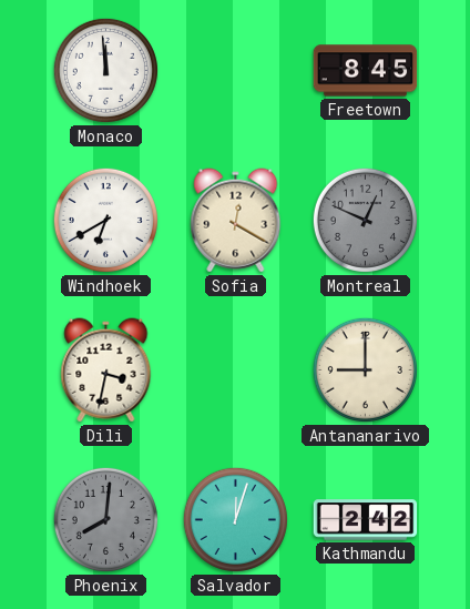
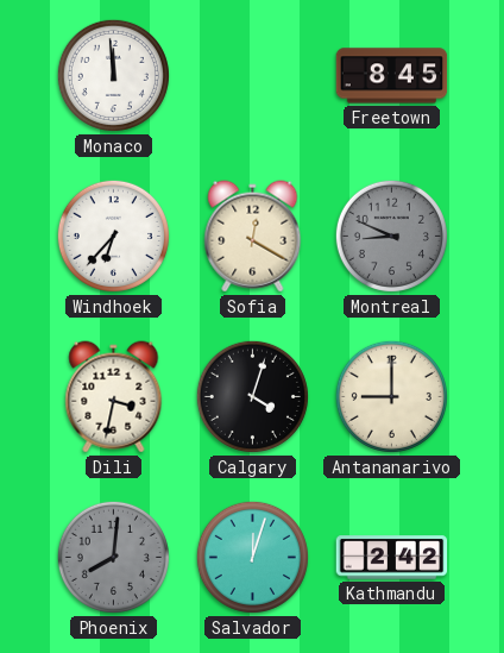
Windhoek: 6:40 -> 6:37 (113, 236)
Montreal: 12:49 -> 8:49 (391, 236)
Calgary: none -> 4:03 (252, 396)
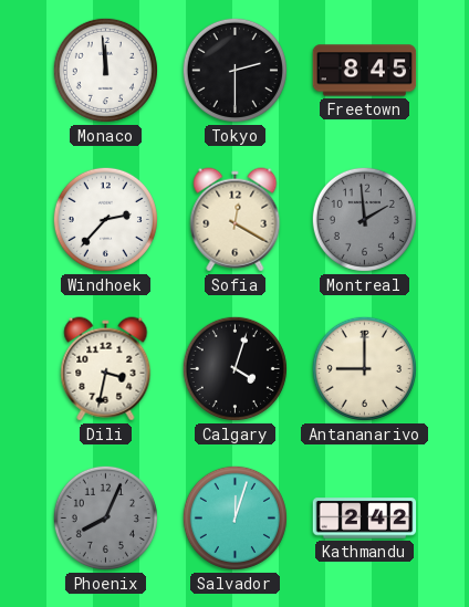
Tokyo: none -> 2:30 (234, 70)
Windhoek: 6:37 -> 2:37 (105, 219)
Montreal: 8:49 -> 1:59 (364, 219)
Phoenix: 8:01 -> 8:04 (105, 517)
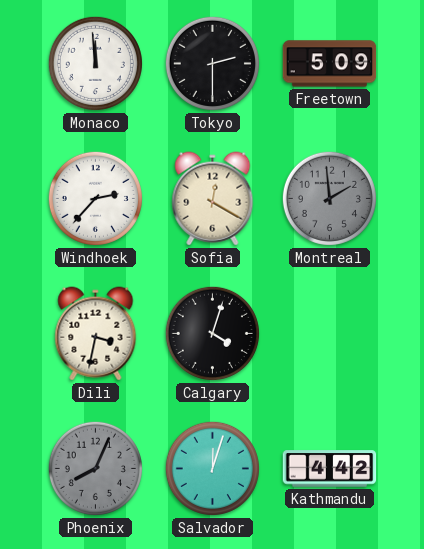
Freetown: 8:45 -> 5:09 (330, 64)
Antananarivo: 9:00 -> none (364, 368)
Kathmandu: 2:42 -> 4:42 (330, 469)
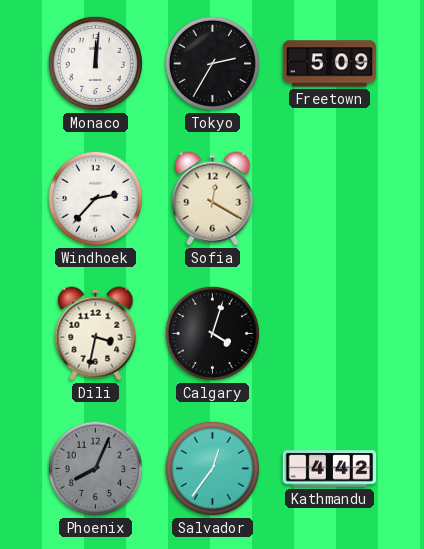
Monaco: 11:59 -> 12:01 (95, 63)
Tokyo: 2:30 -> 2:35 (212, 63)
Montreal: 1:59 -> none (329, 198)
Salvador: 12:03 -> 12:36 (212, 468)
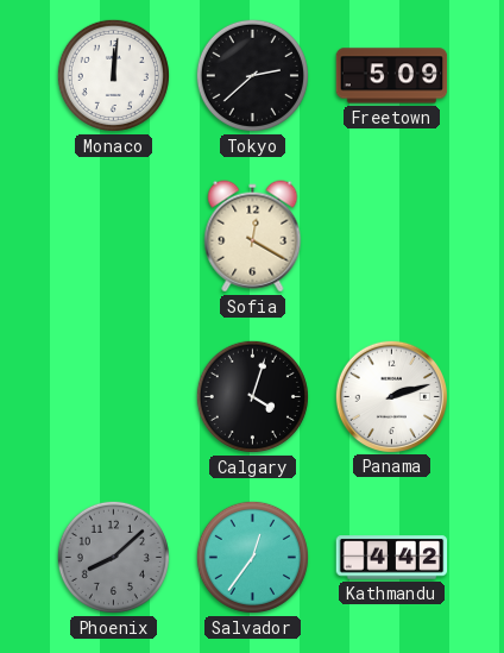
Tokyo: 2:35 -> 2:38 (252, 75)
Windhoek: 2:37 -> none (95, 198)
Dili: 3:32 -> none (96, 334)
Panama: none -> 2:12 (391, 396)
Phoenix: 8:04 -> 8:08 (113, 557)
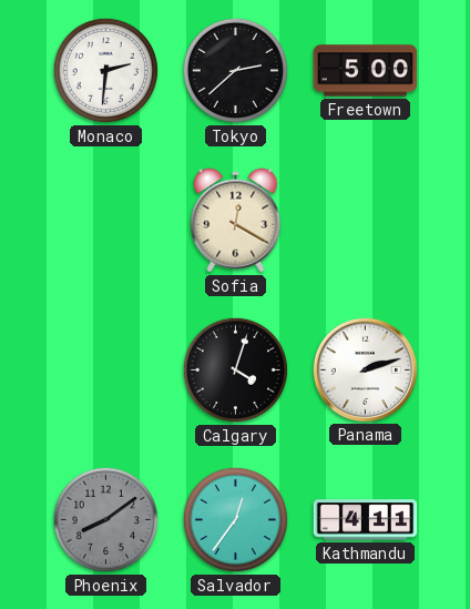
Monaco: 12:01 -> 2:31 (105, 70)
Freetown: 5:09 -> 5:00 (366, 71)
Phoenix: 8:08 -> 8:09 (105, 519)
Kathmandu: 4:42 -> 4:11 (366, 520)
